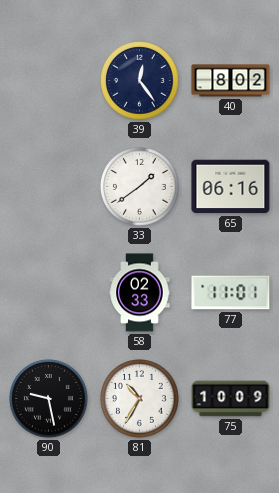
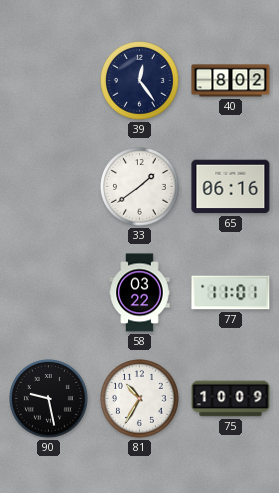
58: 02:33 -> 03:22 (140, 293)
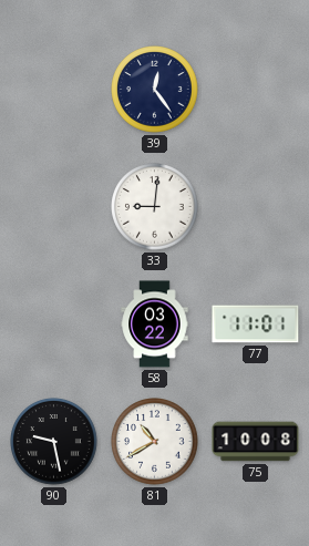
40: 8:02 -> none (231, 81)
33: 1:39 -> 9:01 (155, 207)
65: 06:16 -> none (231, 187)
81: 10:35 -> 10:40 (155, 442)
75: 10:09 -> 10:08 (256, 442)
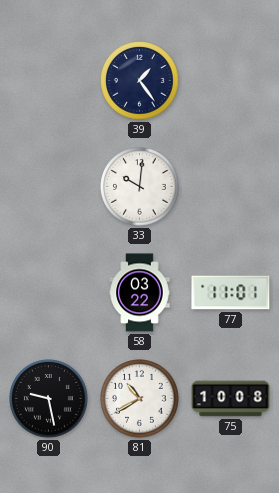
39: 12:24 -> 1:24 (140, 81)
33: 9:01 -> 10:01 (140, 187)
